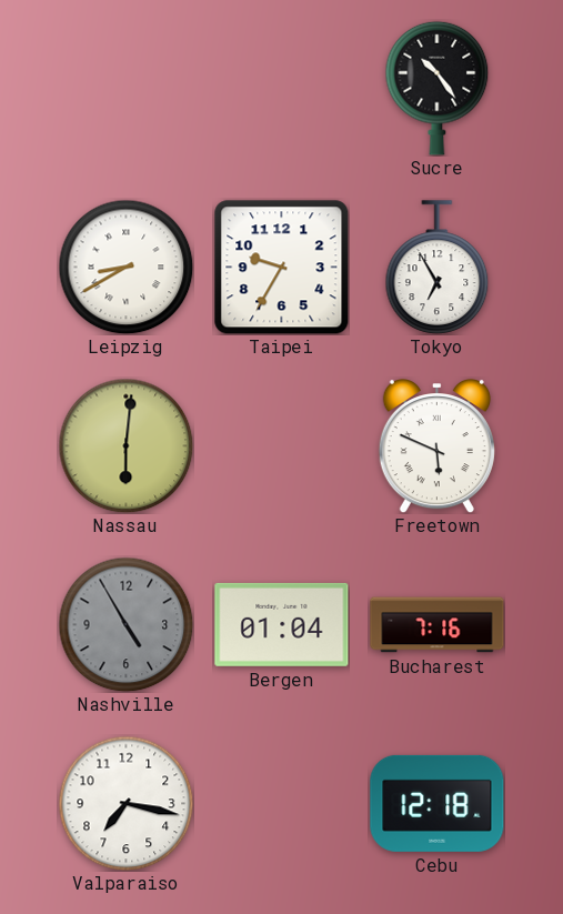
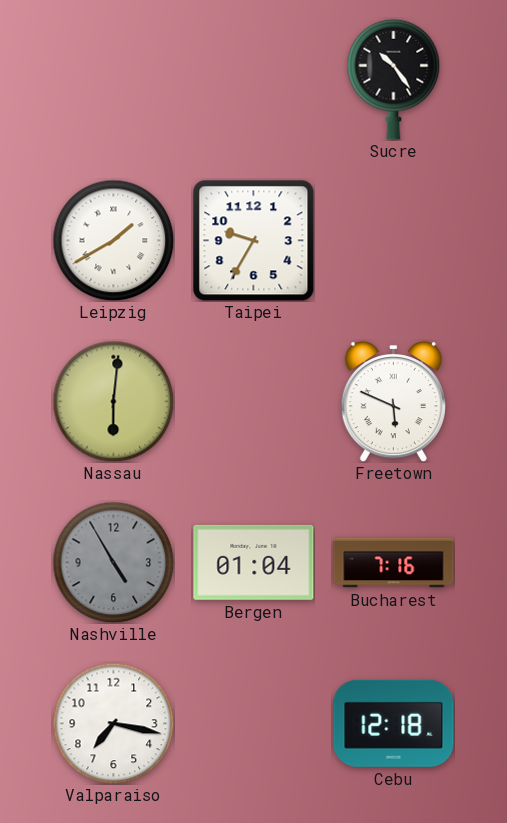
Leipzig: 8:40 -> 1:40 (113, 240)
Tokyo: 6:55 -> none (438, 268)
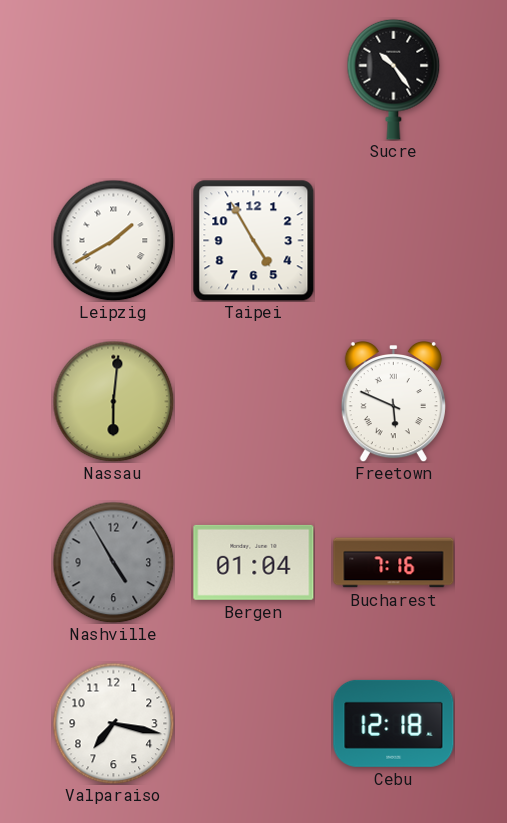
Taipei: 9:35 -> 4:55 (254, 241)
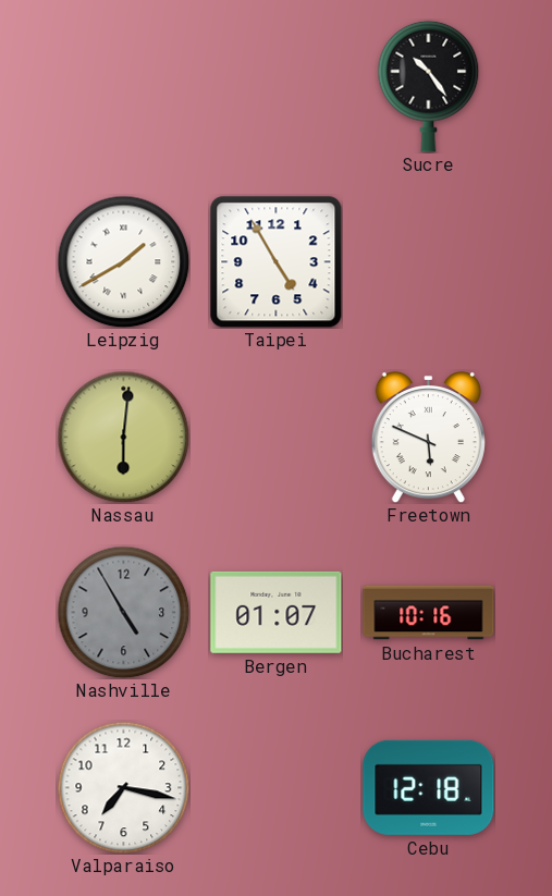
Bergen: 01:04 -> 01:07 (277, 612)
Bucharest: 7:16 -> 10:16 (429, 613)
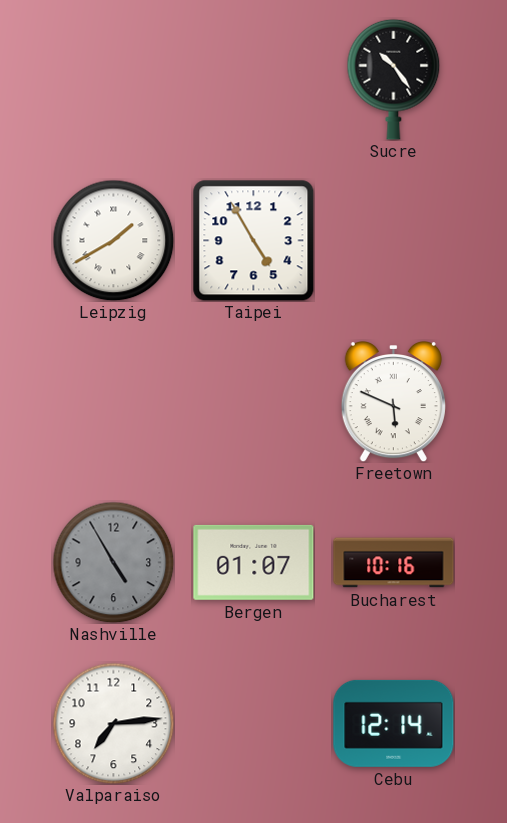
Nassau: 6:01 -> none (123, 437)
Valparaiso: 7:17 -> 7:14 (113, 723)
Cebu: 12:18 -> 12:14 (394, 723)
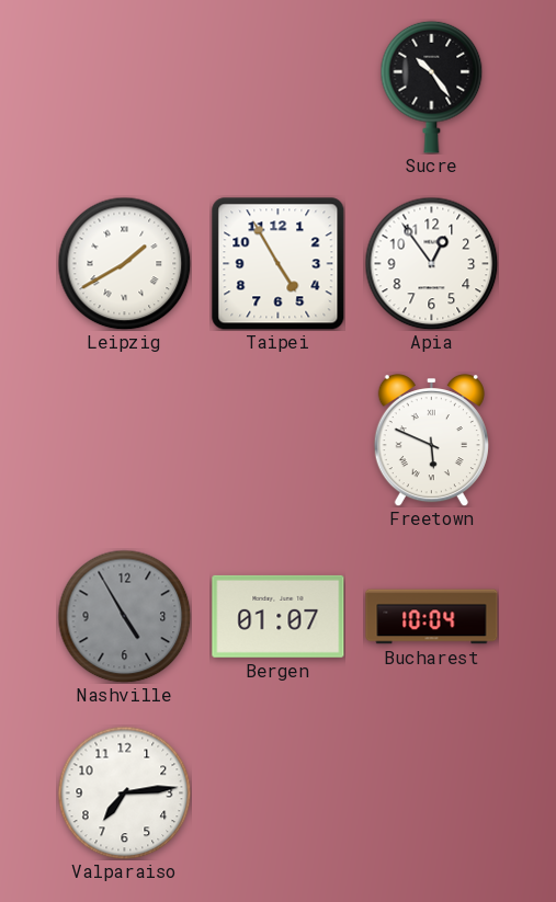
Apia: none -> 12:54 (431, 263)
Bucharest: 10:16 -> 10:04 (432, 617)
Cebu: 12:14 -> none (394, 723)
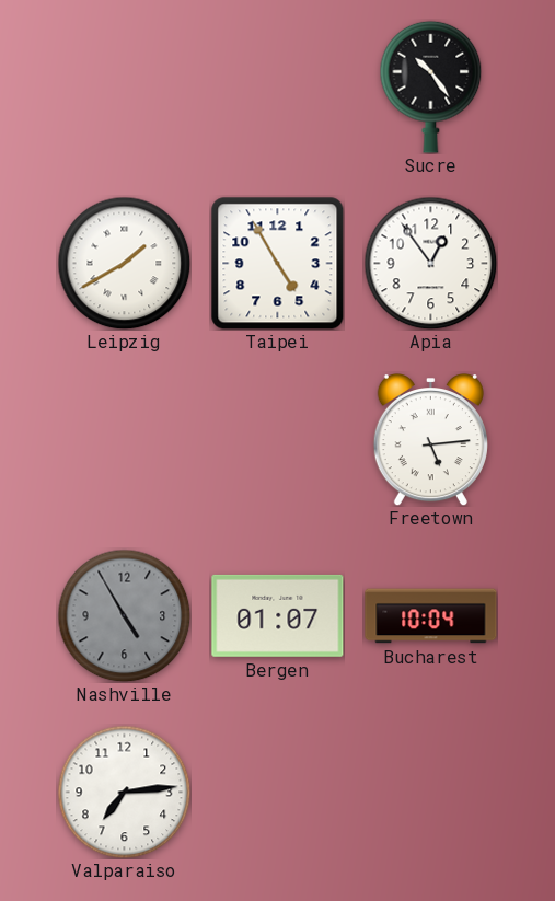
Freetown: 5:49 -> 5:14 (430, 440)
